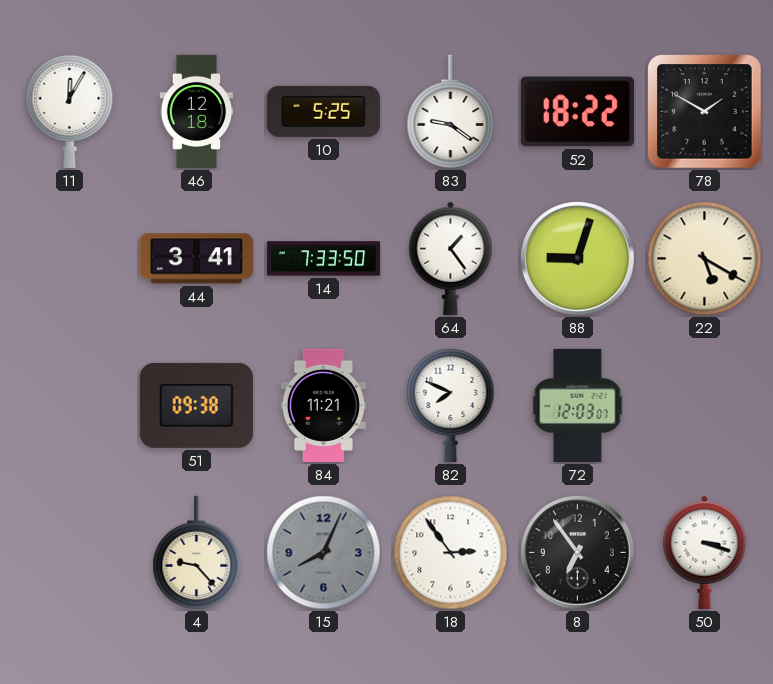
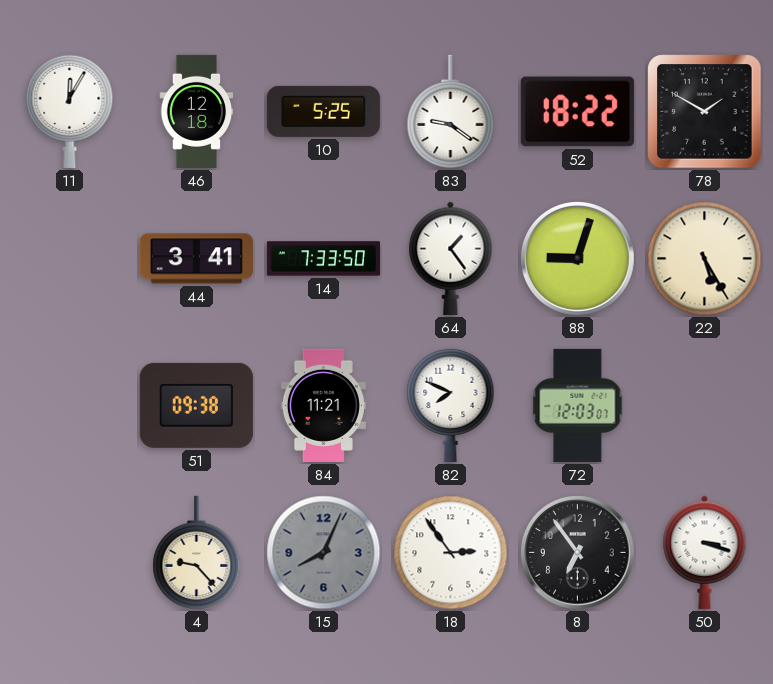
22: 5:20 -> 5:25 (705, 259)
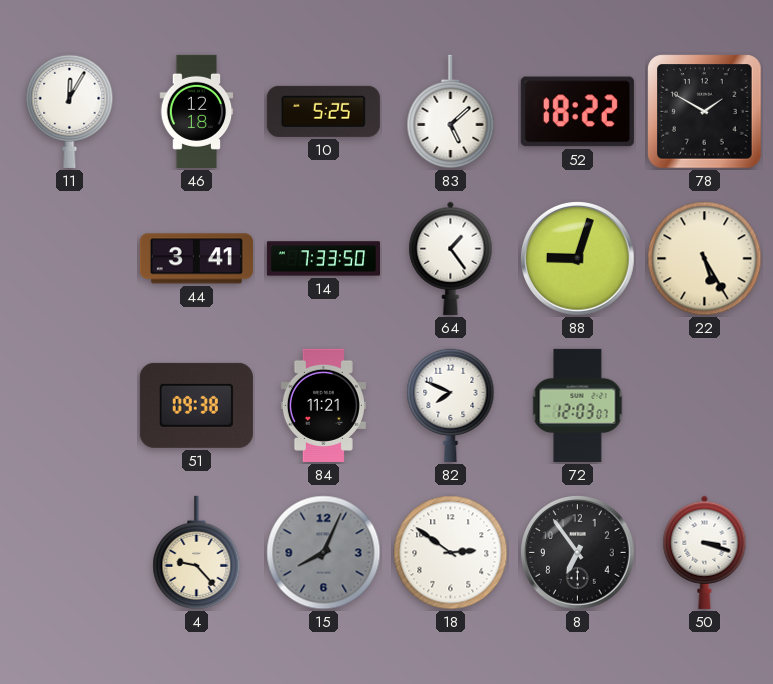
83: 9:21 -> 5:08 (451, 111)
18: 2:54 -> 2:51 (451, 553)
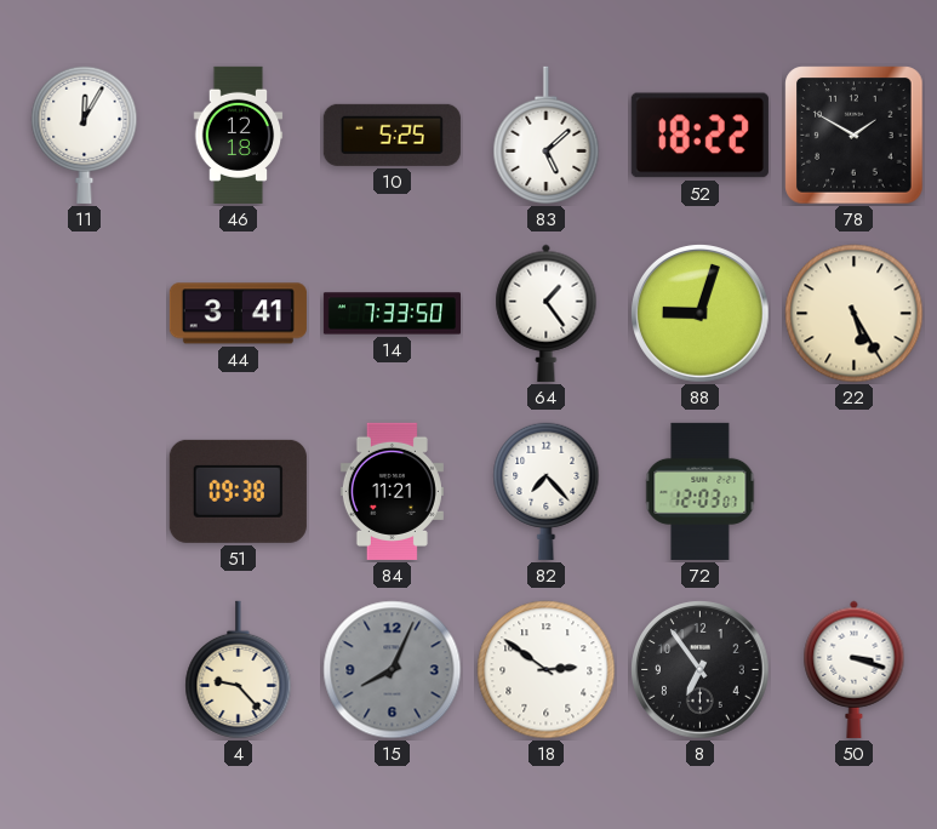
82: 7:49 -> 7:23 (547, 491)
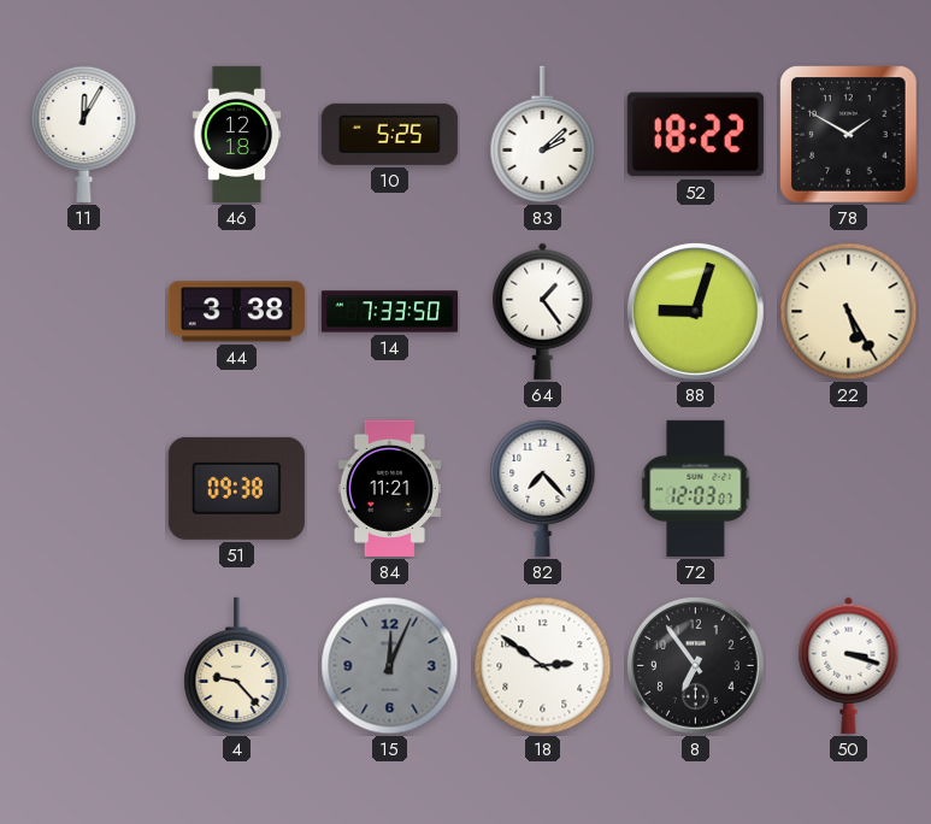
83: 5:08 -> 2:08 (543, 134)
44: 3:41 -> 3:38 (236, 312)
15: 8:04 -> 12:04 (390, 666)
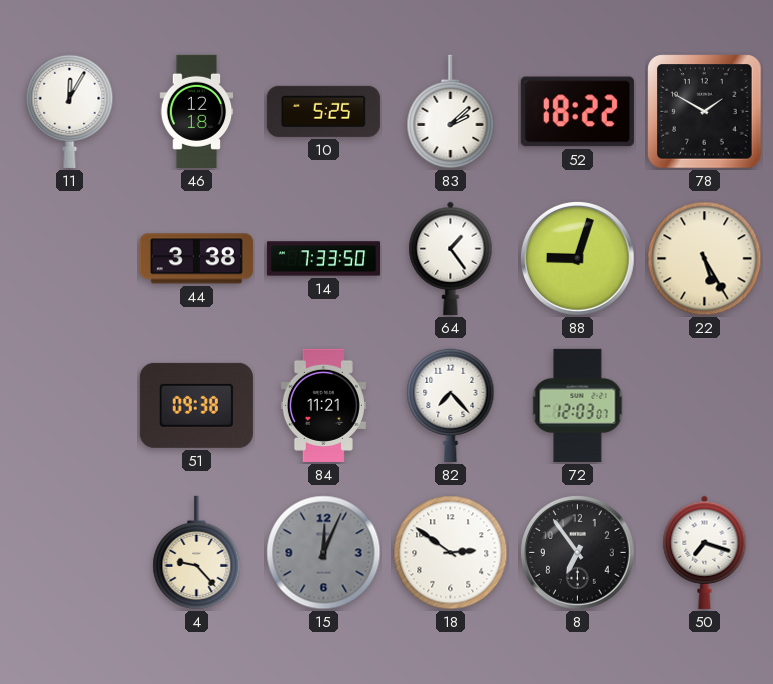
50: 3:18 -> 7:18 (705, 552)
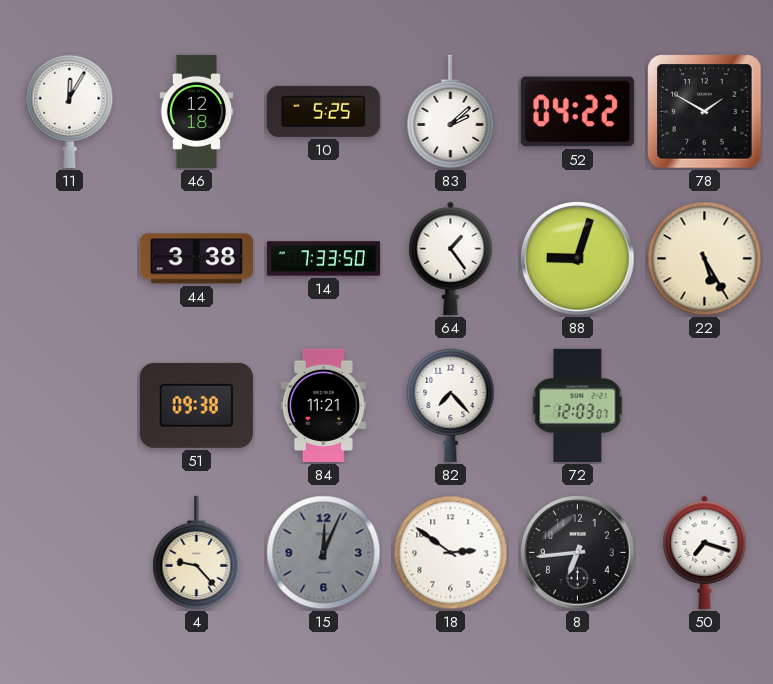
52: 18:22 -> 04:22 (577, 112)
8: 6:54 -> 6:44 (578, 553)
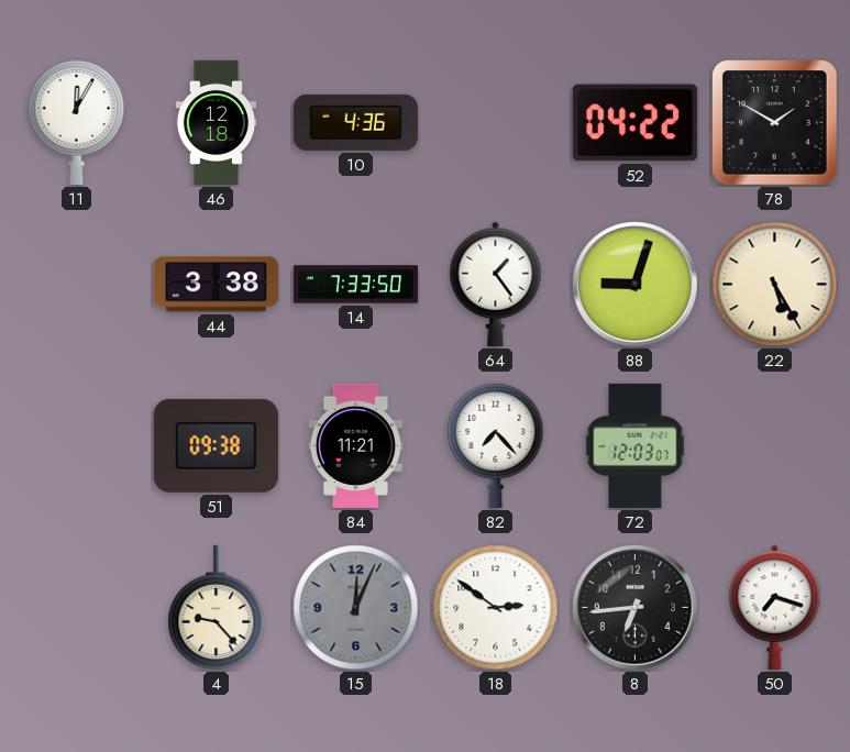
10: 5:25 -> 4:36 (355, 122)
83: 2:08 -> none (451, 111)
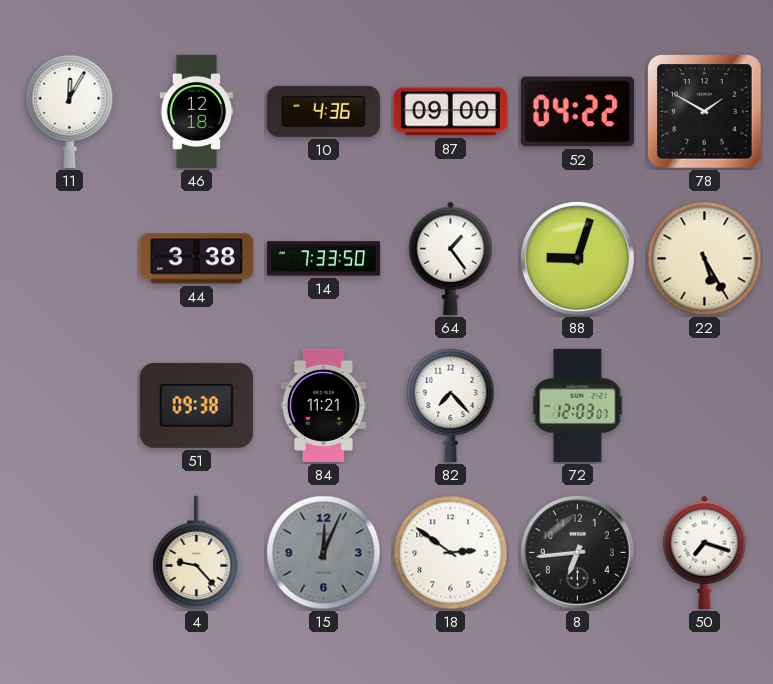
87: none -> 09:00 (450, 112)
